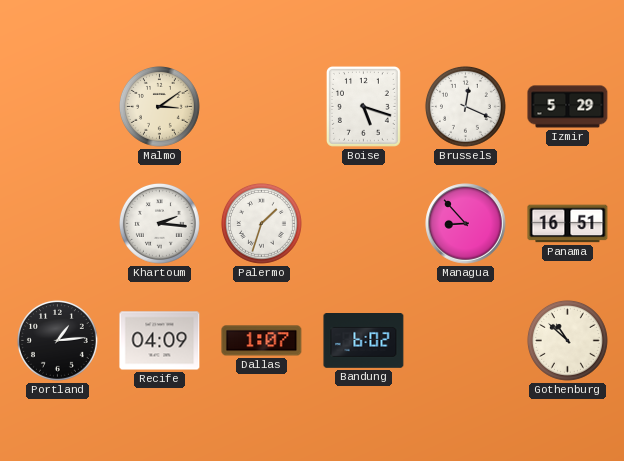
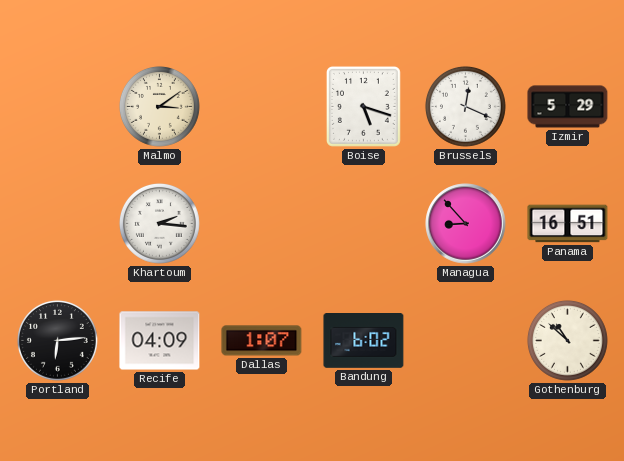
Palermo: 1:33 -> none (261, 223)
Portland: 1:14 -> 6:14 (57, 340)
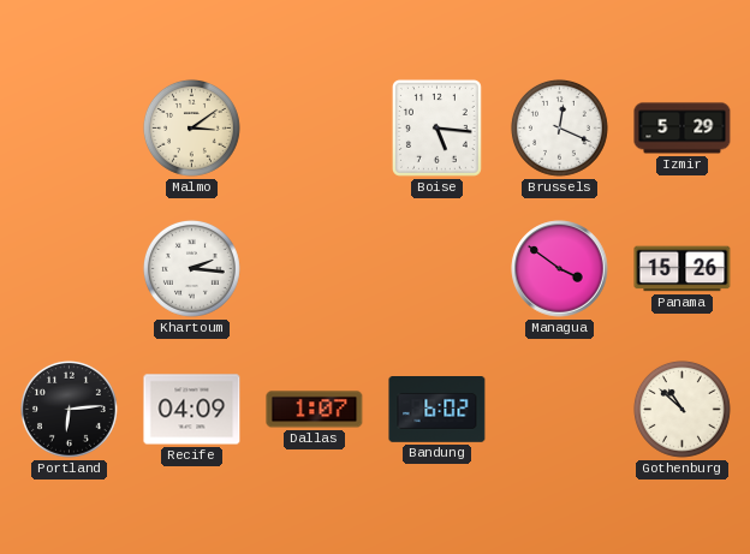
Boise: 5:18 -> 5:16 (436, 127)
Managua: 8:53 -> 3:51 (560, 269)
Panama: 16:51 -> 15:26 (683, 269)
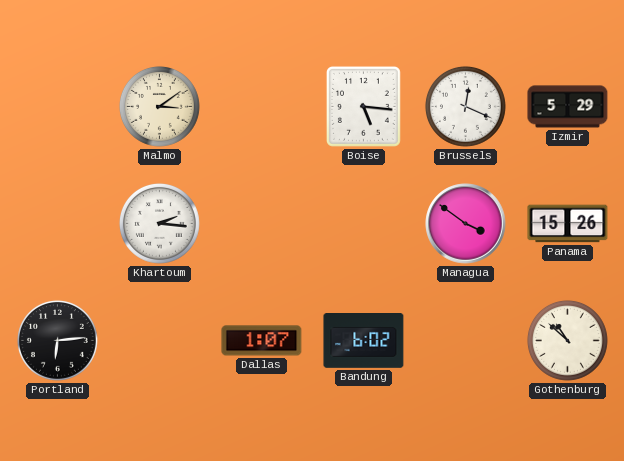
Recife: 04:09 -> none (192, 410)
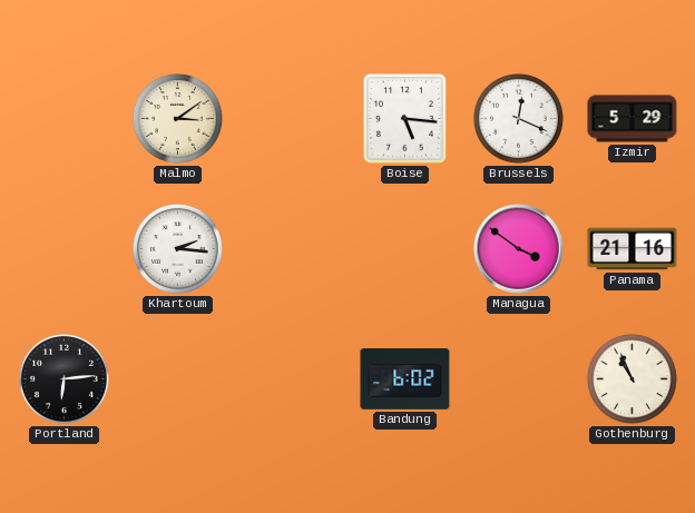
Panama: 15:26 -> 21:16 (633, 249)
Dallas: 1:07 -> none (262, 341)
Gothenburg: 10:52 -> 10:56 (632, 378)
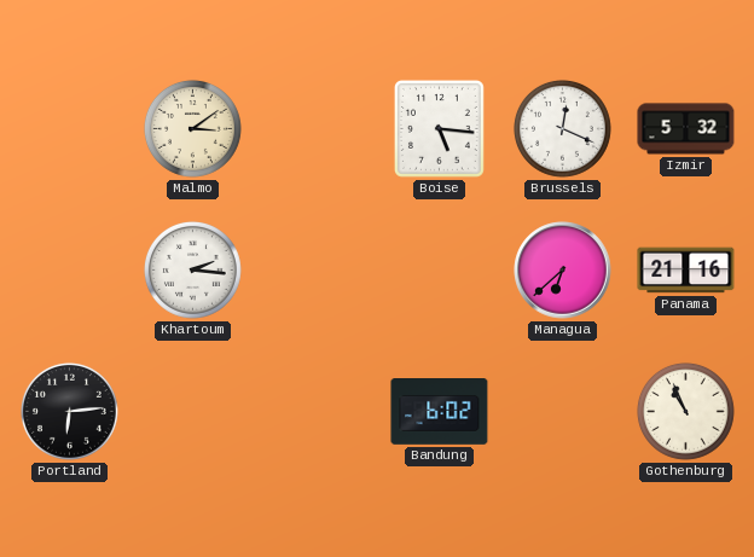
Izmir: 5:29 -> 5:32 (686, 129)
Managua: 3:51 -> 6:38 (563, 271)
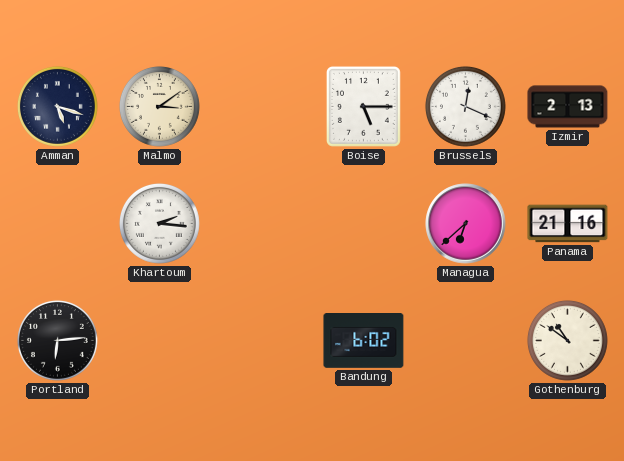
Amman: none -> 5:18 (57, 106)
Boise: 5:16 -> 5:15 (363, 106)
Izmir: 5:32 -> 2:13 (568, 107)
Gothenburg: 10:56 -> 10:51 (567, 340)
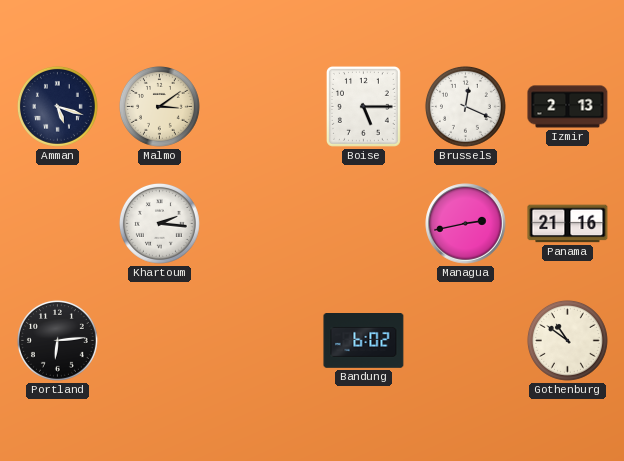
Managua: 6:38 -> 2:43 (466, 224)
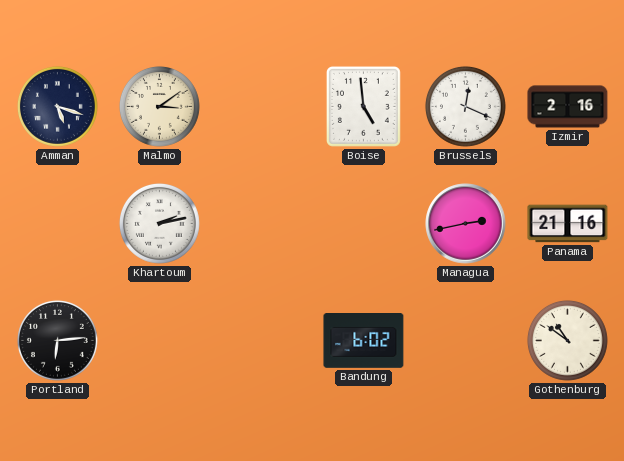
Boise: 5:15 -> 4:59 (363, 106)
Izmir: 2:13 -> 2:16 (568, 107)
Khartoum: 2:16 -> 2:13 (159, 223)
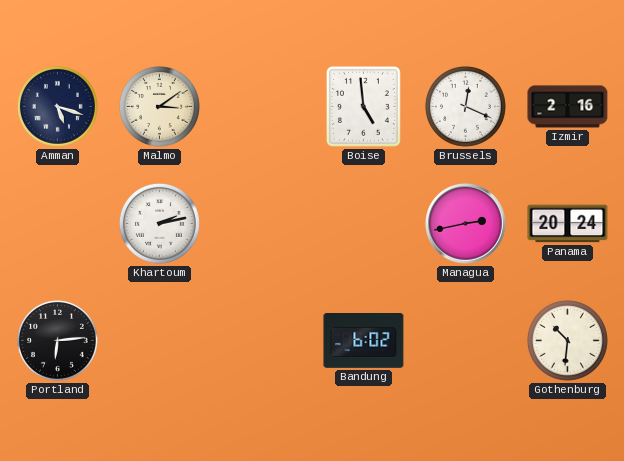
Panama: 21:16 -> 20:24 (568, 224)
Gothenburg: 10:51 -> 10:31 (567, 340)
